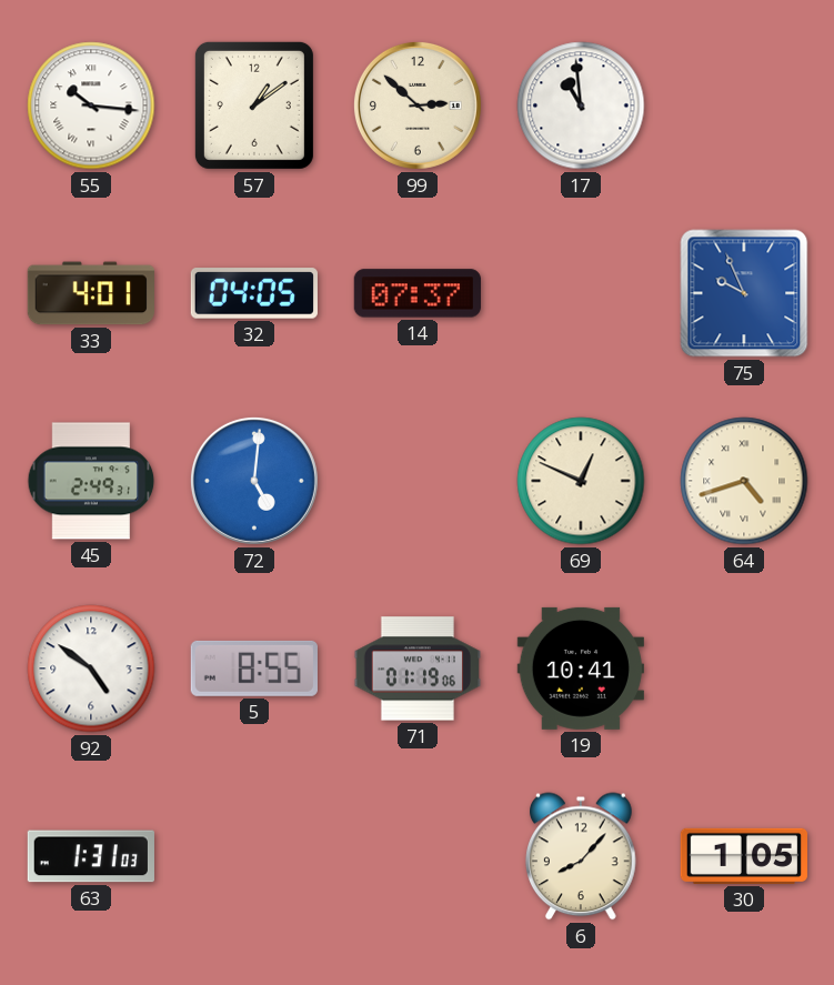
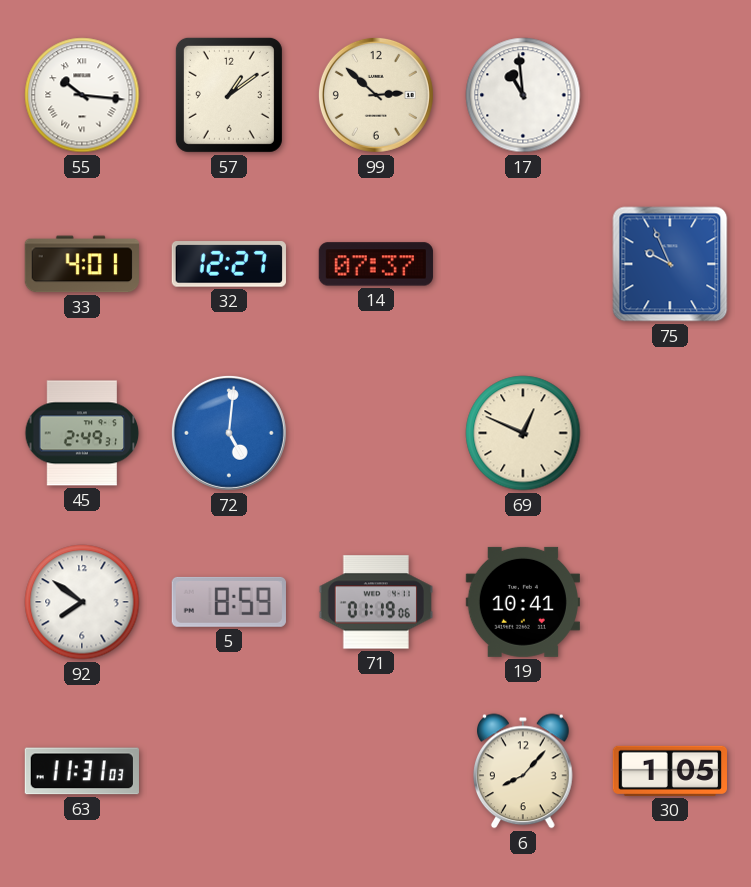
32: 04:05 -> 12:27 (229, 264)
64: 4:42 -> none (744, 481)
92: 4:51 -> 7:51 (82, 602)
5: 8:55 -> 8:59 (229, 602)
63: 1:31 -> 11:31 (82, 771)
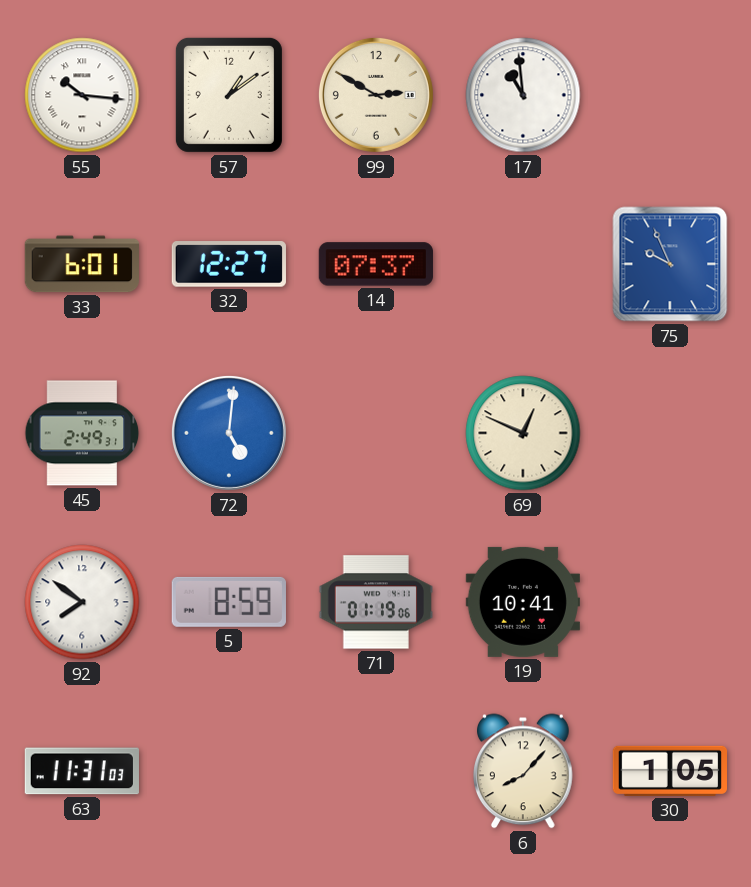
99: 2:52 -> 2:50 (376, 95)
33: 4:01 -> 6:01 (82, 264)
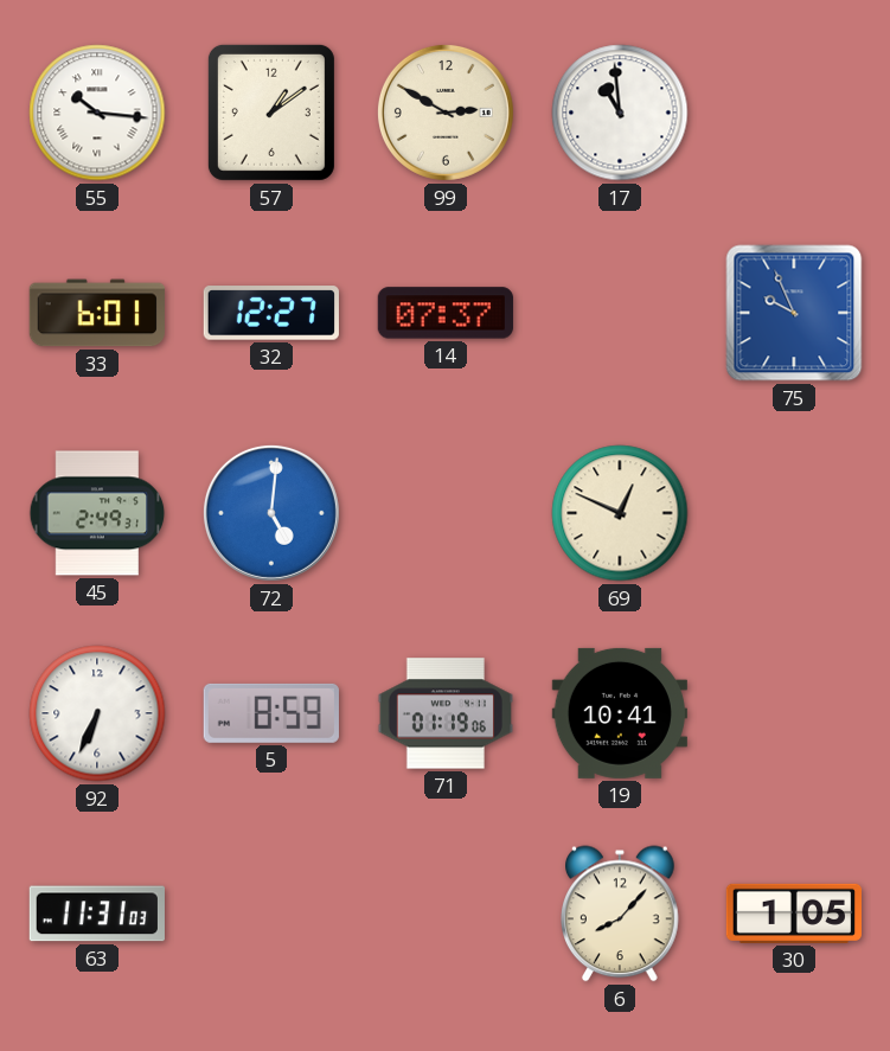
92: 7:51 -> 6:34 (97, 713)
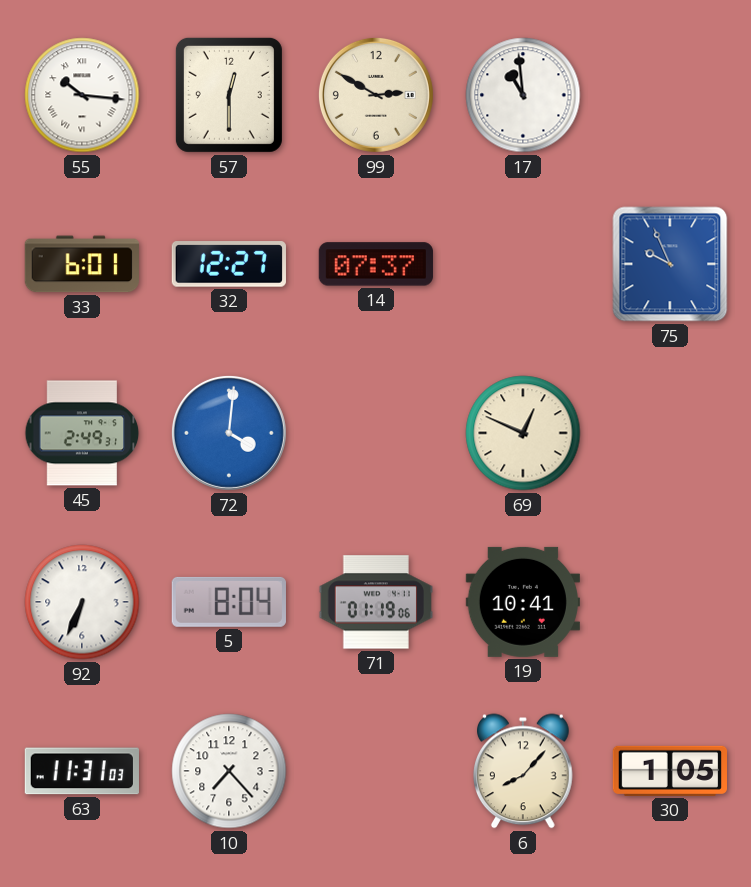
57: 1:09 -> 12:30 (229, 95)
72: 5:01 -> 4:01 (229, 433)
5: 8:59 -> 8:04 (229, 602)
10: none -> 7:23 (229, 771)
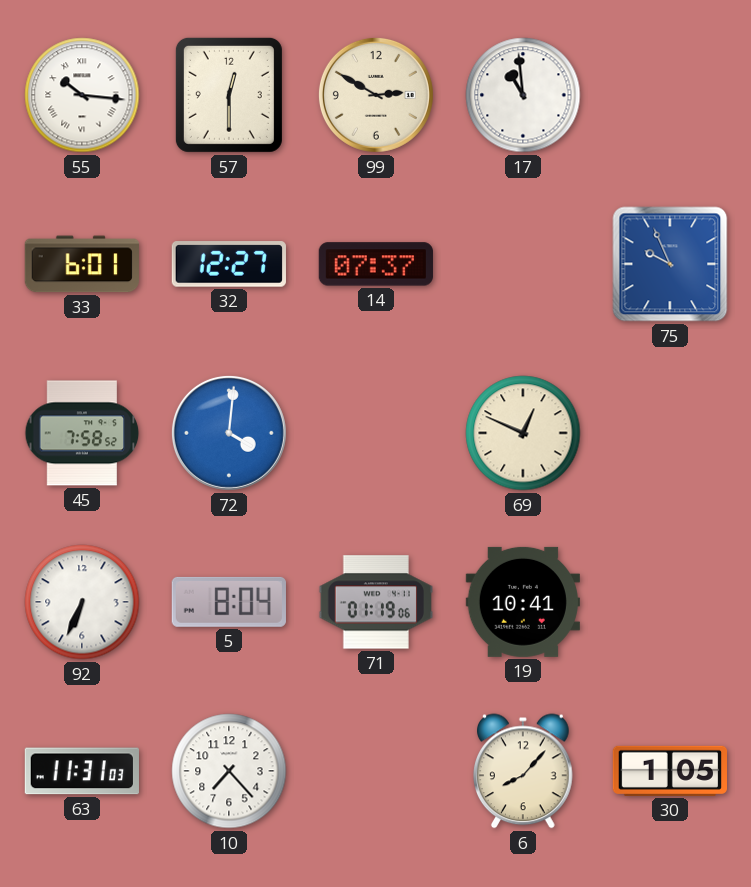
45: 2:49 -> 7:58 (82, 433)
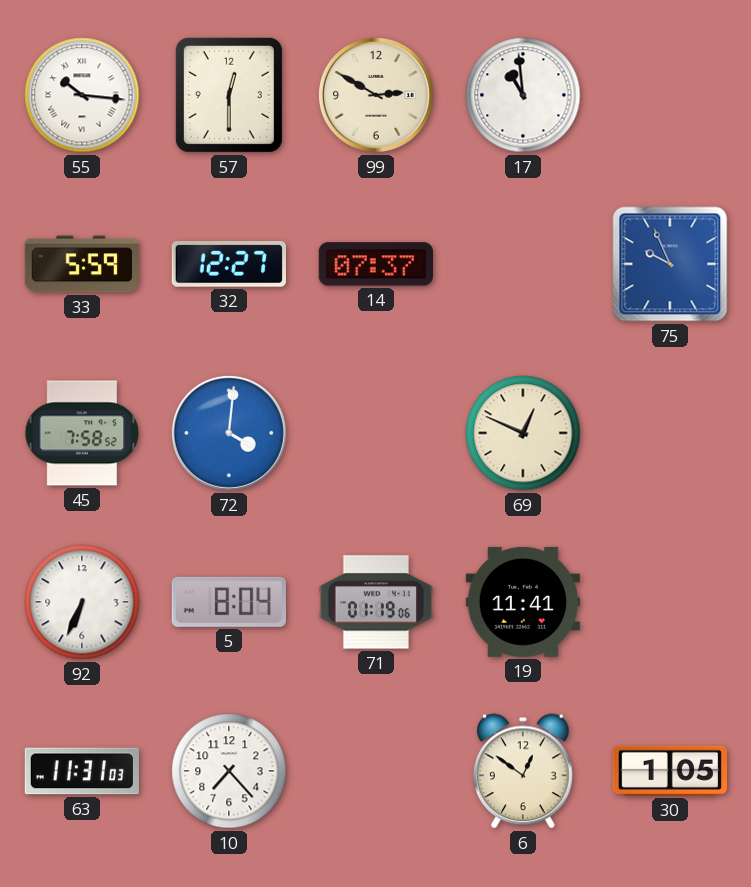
33: 6:01 -> 5:59 (82, 264)
19: 10:41 -> 11:41 (523, 602)
6: 8:07 -> 12:51 (524, 771)
